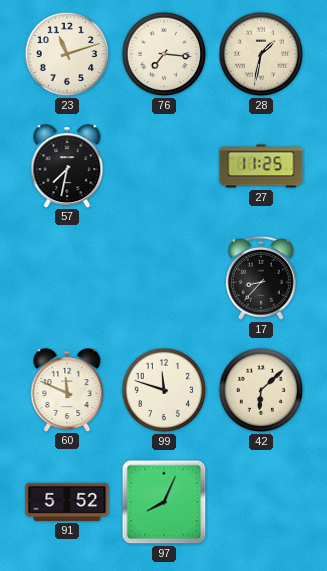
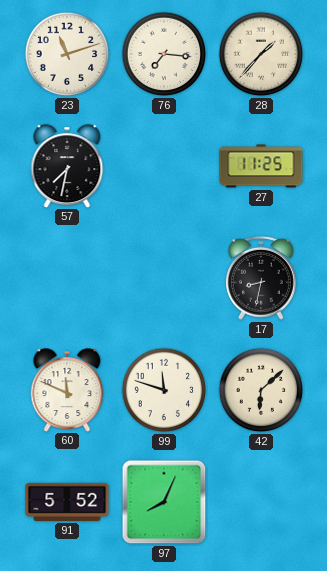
28: 1:32 -> 1:37 (261, 54)
17: 8:37 -> 8:32 (261, 278)
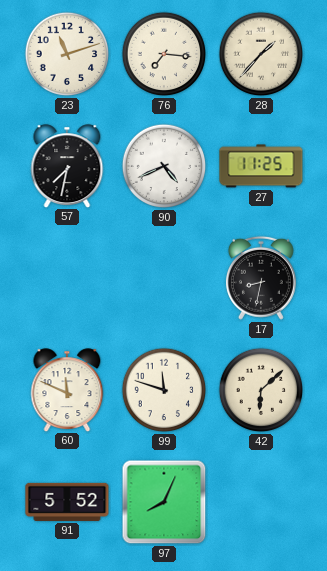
90: none -> 4:41 (164, 166)
